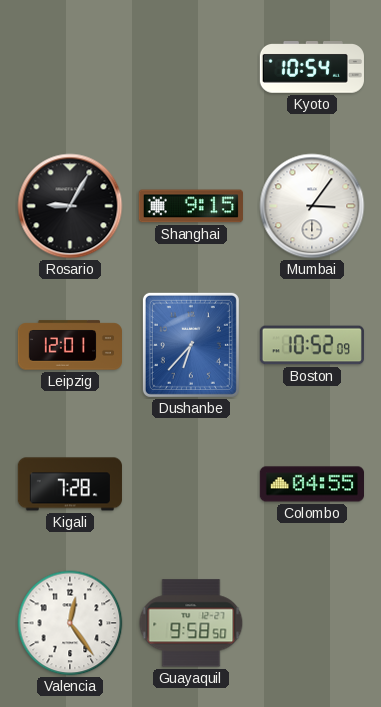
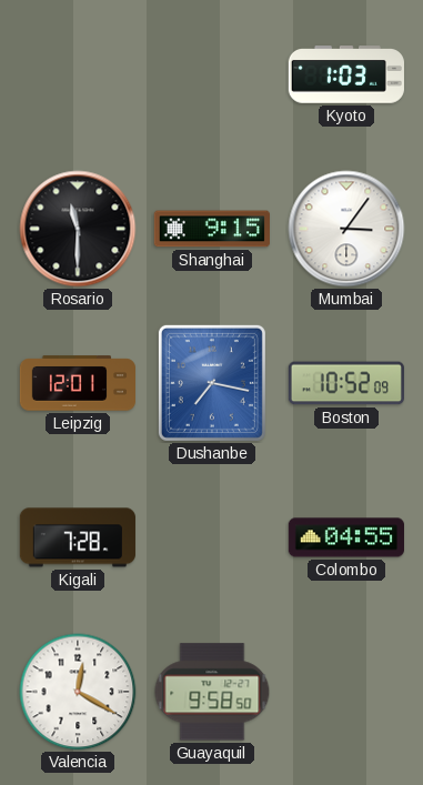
Kyoto: 10:54 -> 1:03 (346, 74)
Rosario: 9:05 -> 11:30 (78, 229)
Dushanbe: 6:37 -> 7:17 (212, 383)
Valencia: 12:24 -> 12:20 (78, 692)
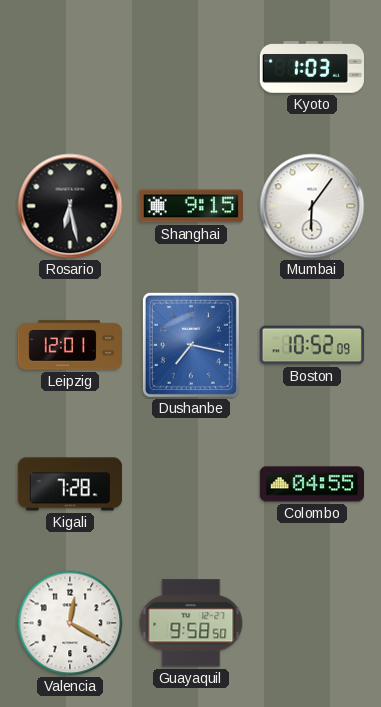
Rosario: 11:30 -> 6:28 (70, 206)
Mumbai: 3:06 -> 6:06 (312, 206)
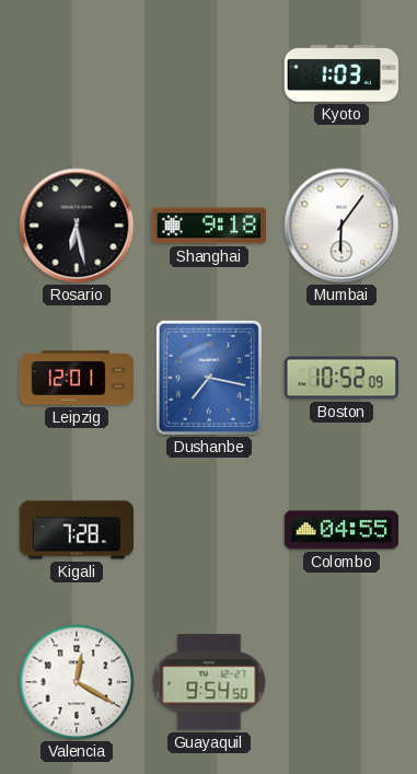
Shanghai: 9:15 -> 9:18 (209, 226)
Guayaquil: 9:58 -> 9:54 (209, 682)
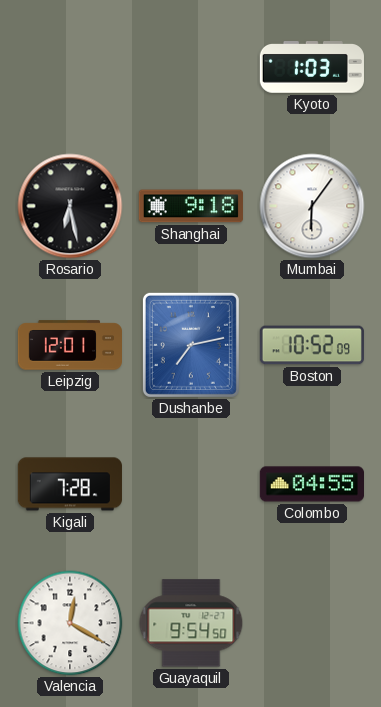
Dushanbe: 7:17 -> 7:13 (191, 345)
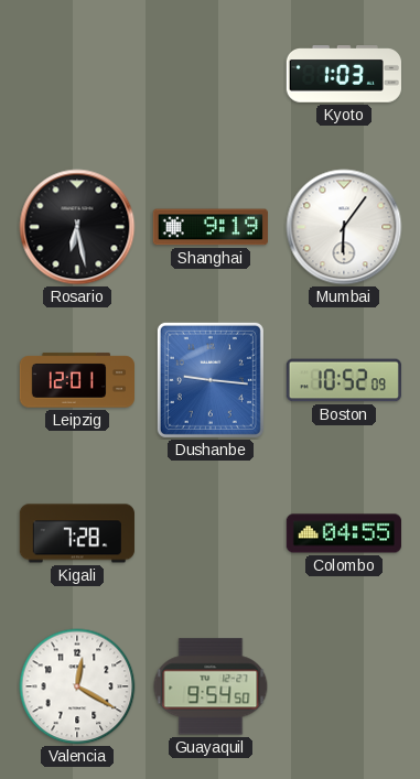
Shanghai: 9:18 -> 9:19 (211, 227)
Dushanbe: 7:13 -> 9:16 (211, 380)
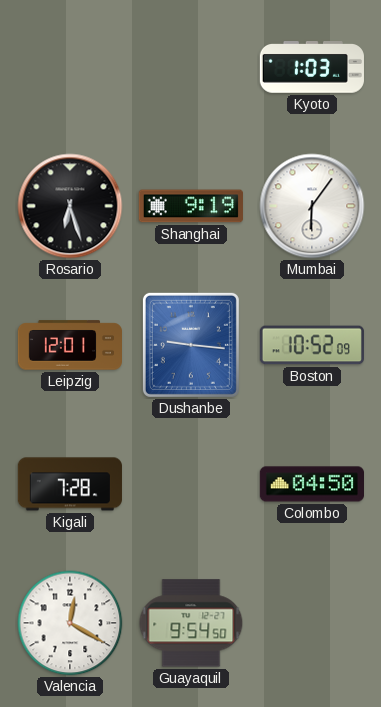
Rosario: 6:28 -> 6:27 (70, 206)
Colombo: 04:55 -> 04:50 (311, 484)
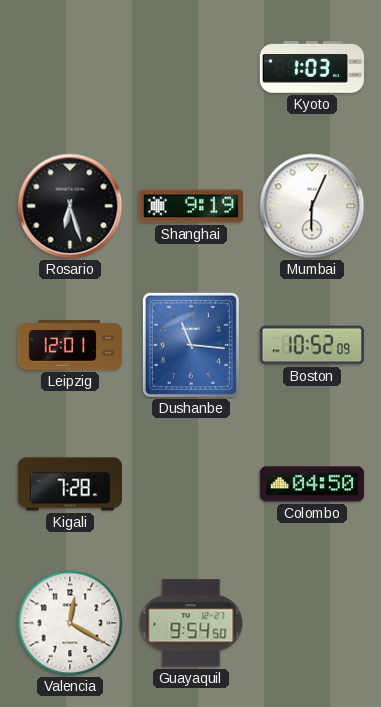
Mumbai: 6:06 -> 6:04 (312, 206)
Dushanbe: 9:16 -> 11:16 (191, 345)
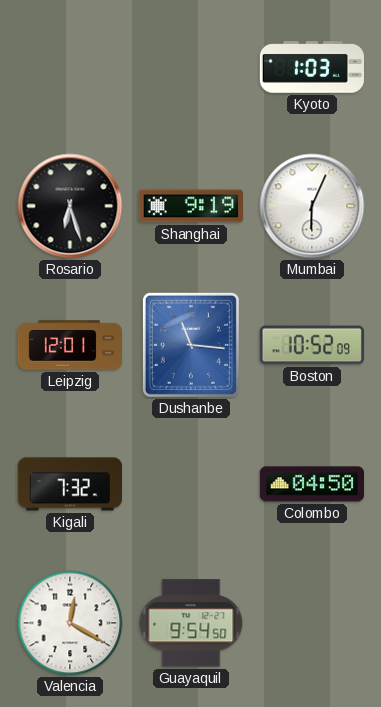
Kigali: 7:28 -> 7:32 (70, 484)
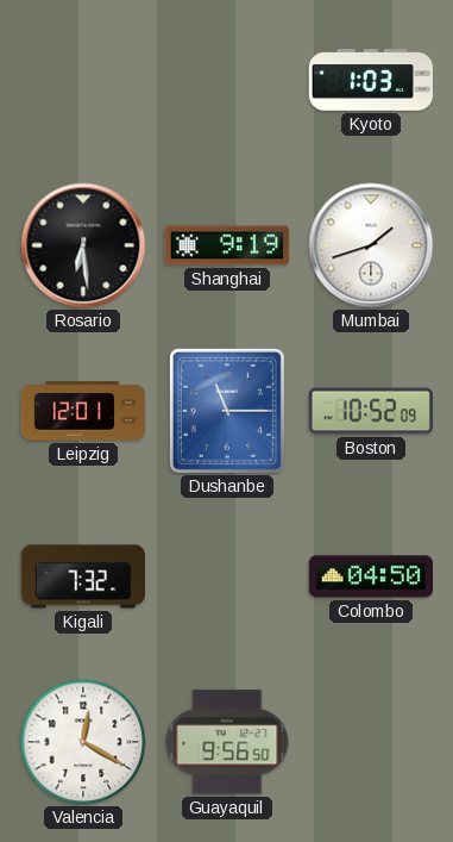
Rosario: 6:27 -> 6:29 (83, 245)
Mumbai: 6:04 -> 1:42 (371, 245)
Dushanbe: 11:16 -> 11:15 (227, 411)
Guayaquil: 9:54 -> 9:56 (227, 742)
